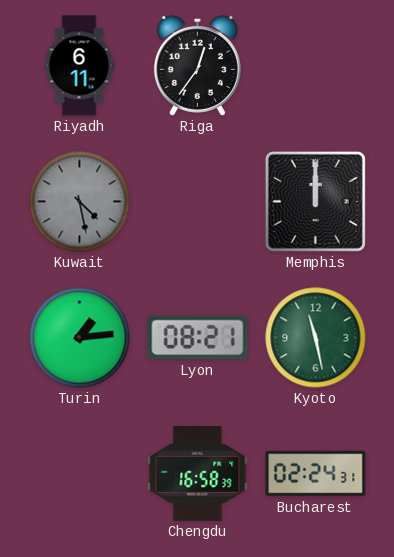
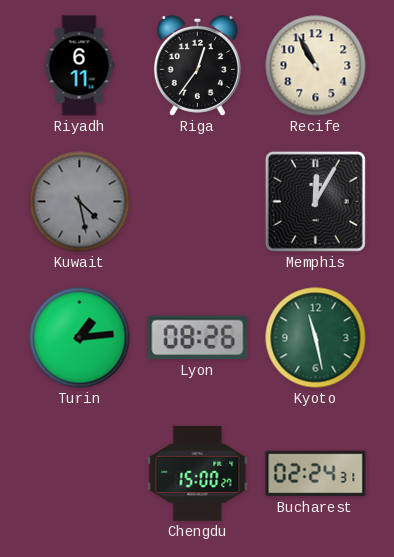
Recife: none -> 10:55 (316, 66)
Memphis: 12:00 -> 12:05 (315, 201)
Lyon: 08:21 -> 08:26 (198, 338)
Chengdu: 16:58 -> 15:00 (198, 474)
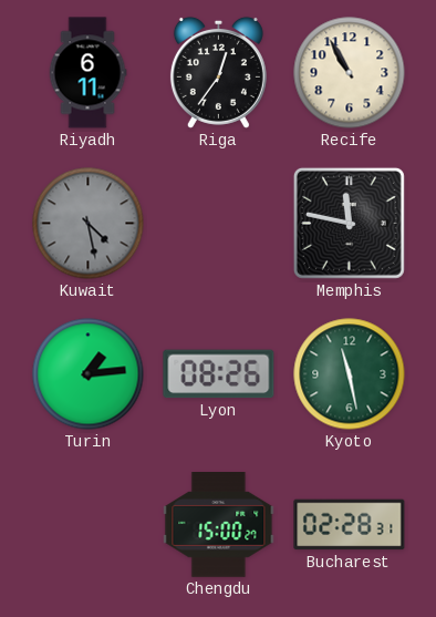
Memphis: 12:05 -> 11:47 (349, 223)
Bucharest: 02:24 -> 02:28 (350, 525)
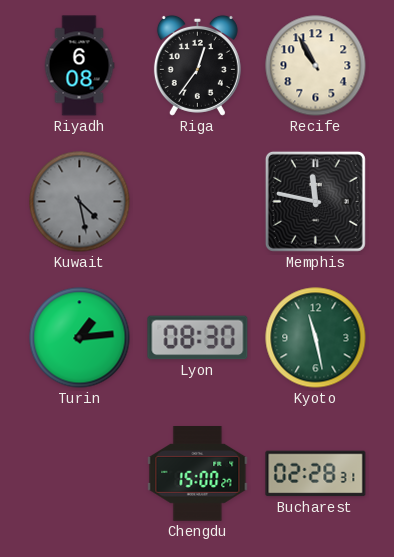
Riyadh: 6:11 -> 6:08 (79, 66)
Lyon: 08:26 -> 08:30 (198, 338)
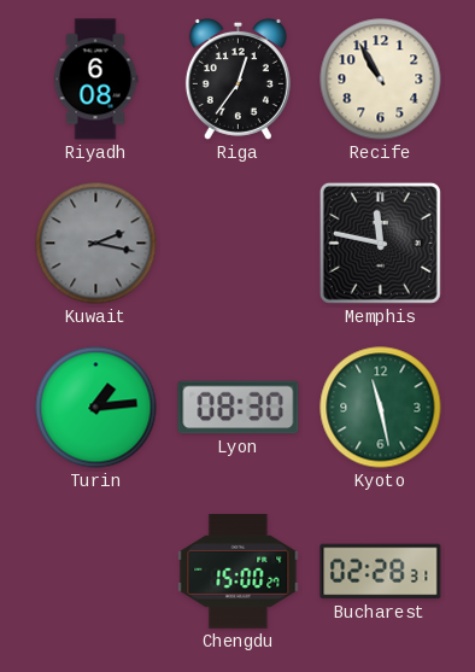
Kuwait: 4:28 -> 2:17 (96, 244)
